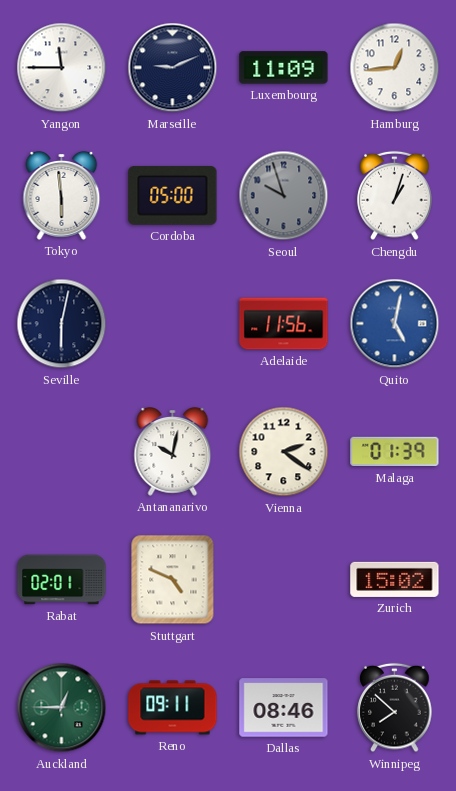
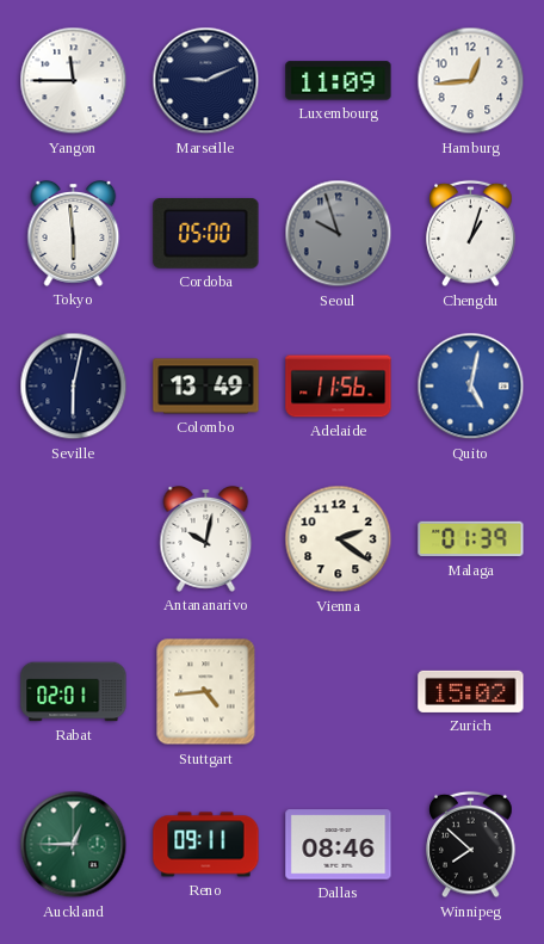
Colombo: none -> 13:49 (206, 387)
Stuttgart: 4:49 -> 4:44 (206, 692)
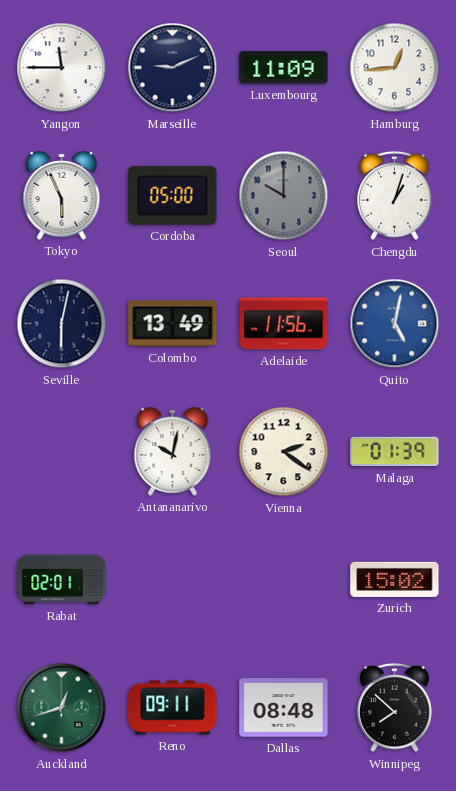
Tokyo: 5:59 -> 5:56 (62, 196)
Seoul: 9:57 -> 10:00 (284, 196)
Stuttgart: 4:44 -> none (206, 692)
Auckland: 12:45 -> 12:42 (62, 708)
Dallas: 08:46 -> 08:48 (284, 708)
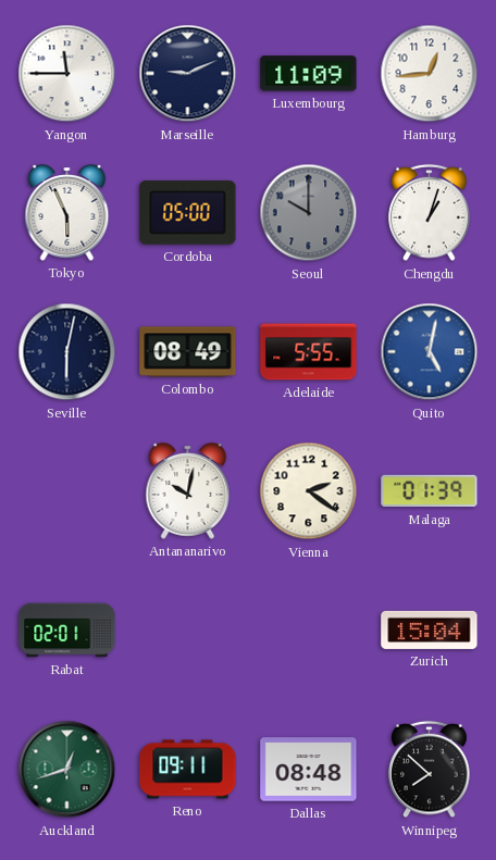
Colombo: 13:49 -> 08:49 (188, 352)
Adelaide: 11:56 -> 5:55 (309, 352)
Zurich: 15:02 -> 15:04 (430, 630)
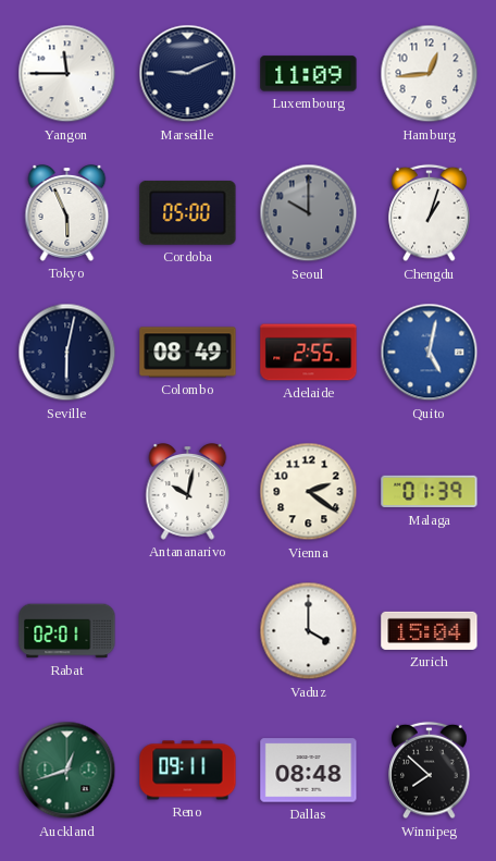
Adelaide: 5:55 -> 2:55 (309, 353)
Vaduz: none -> 4:00 (309, 631)
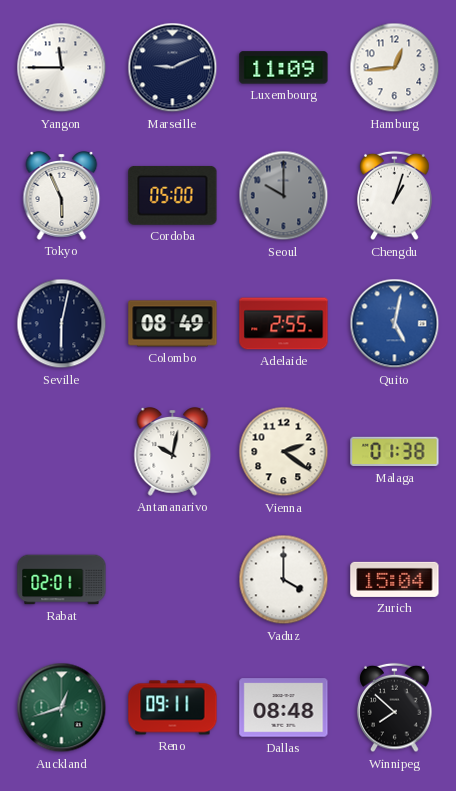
Malaga: 01:39 -> 01:38 (395, 452)
